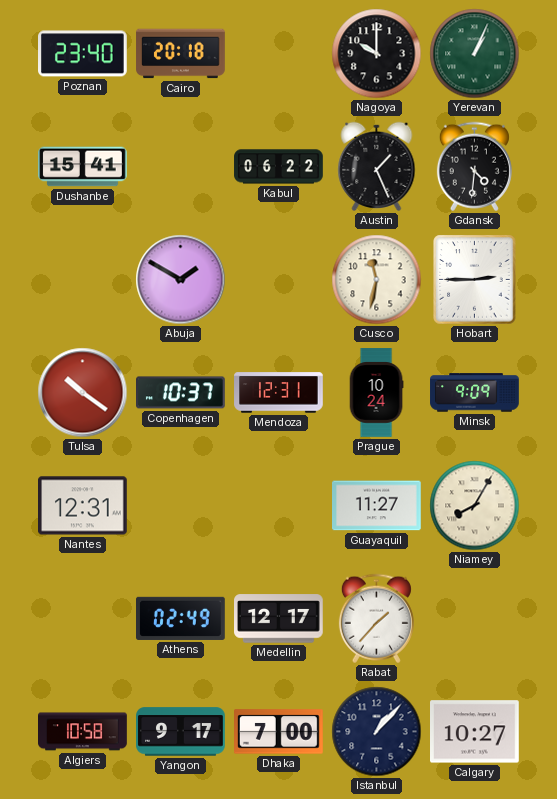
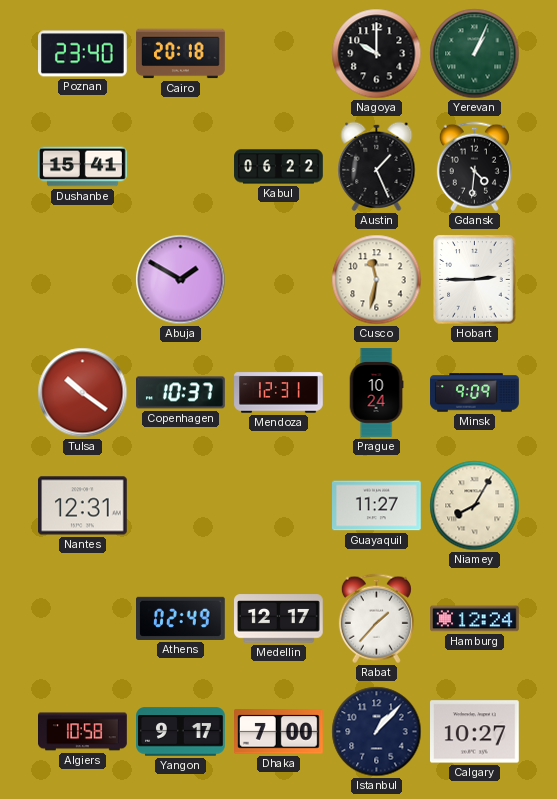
Hamburg: none -> 12:24 (475, 619)
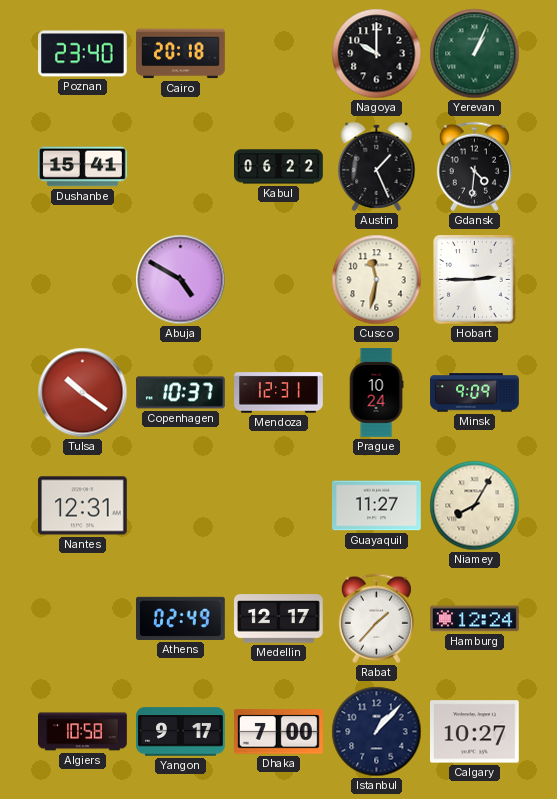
Abuja: 1:50 -> 4:50 (181, 280)
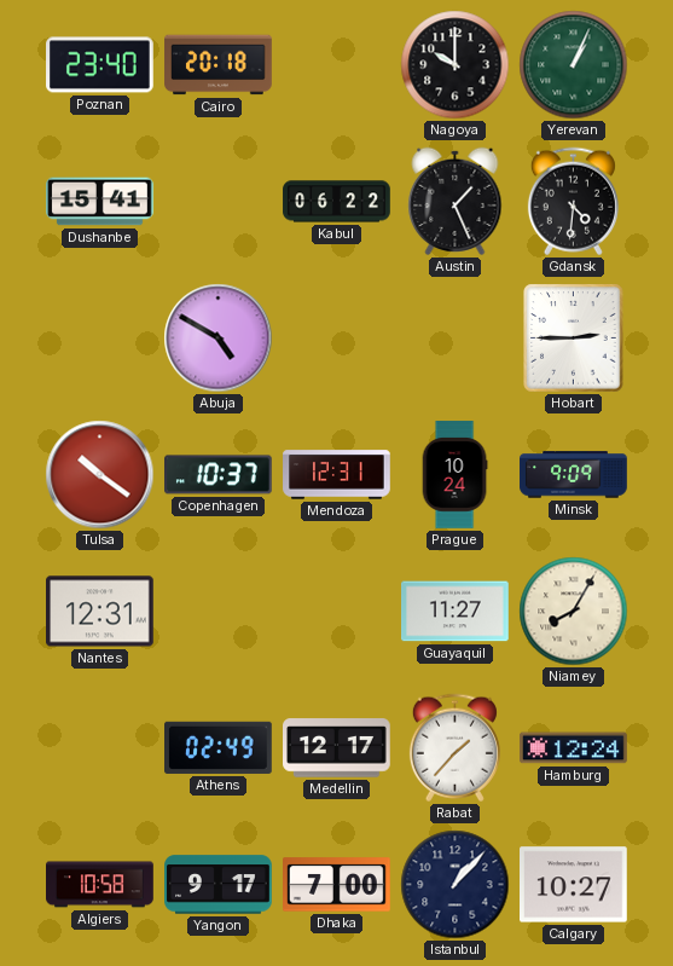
Cusco: 11:32 -> none (377, 280)
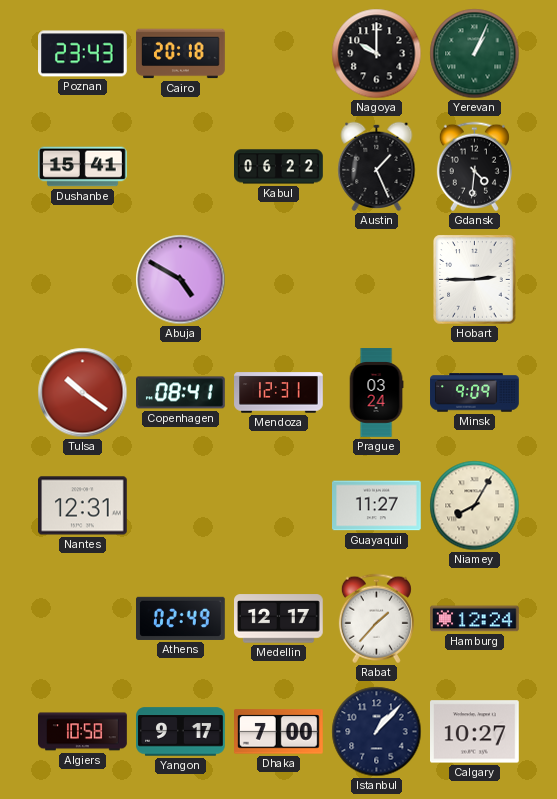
Poznan: 23:40 -> 23:43 (83, 54)
Copenhagen: 10:37 -> 08:41 (181, 393)
Prague: 10:24 -> 03:24 (376, 393)
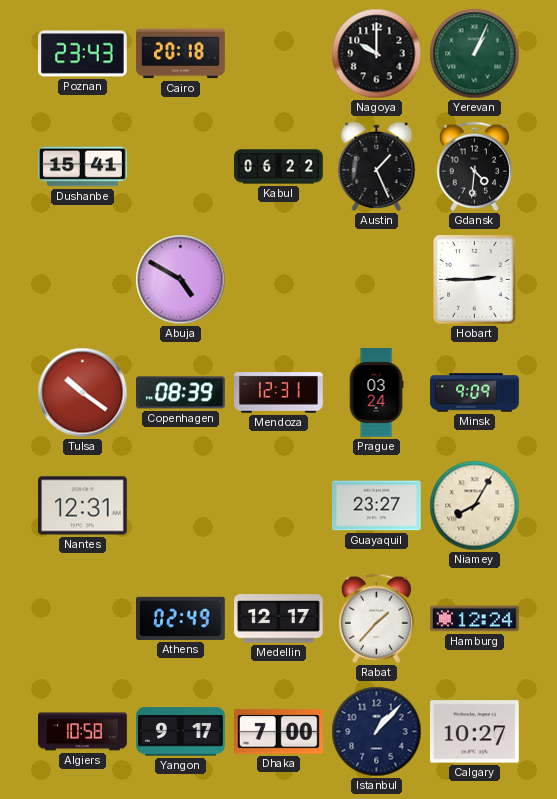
Copenhagen: 08:41 -> 08:39 (181, 393)
Guayaquil: 11:27 -> 23:27 (377, 506)
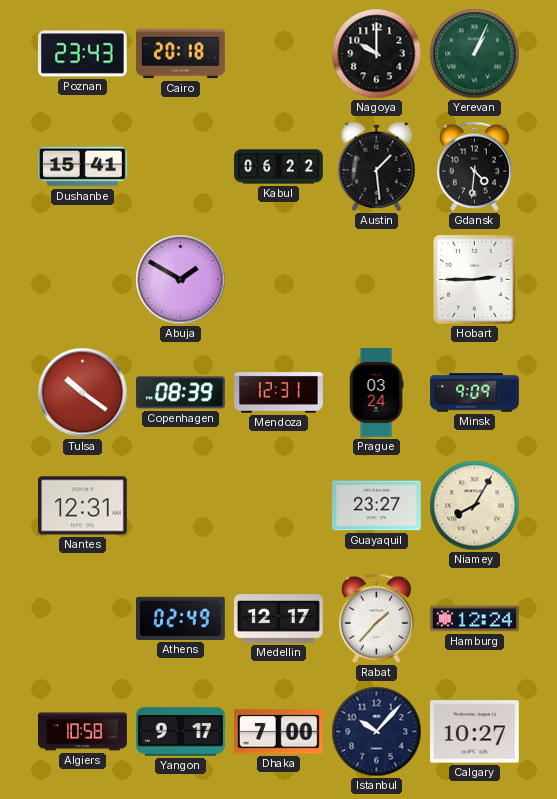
Austin: 1:26 -> 1:29 (377, 166)
Abuja: 4:50 -> 1:50 (181, 280)
Istanbul: 1:07 -> 10:07 (377, 732)
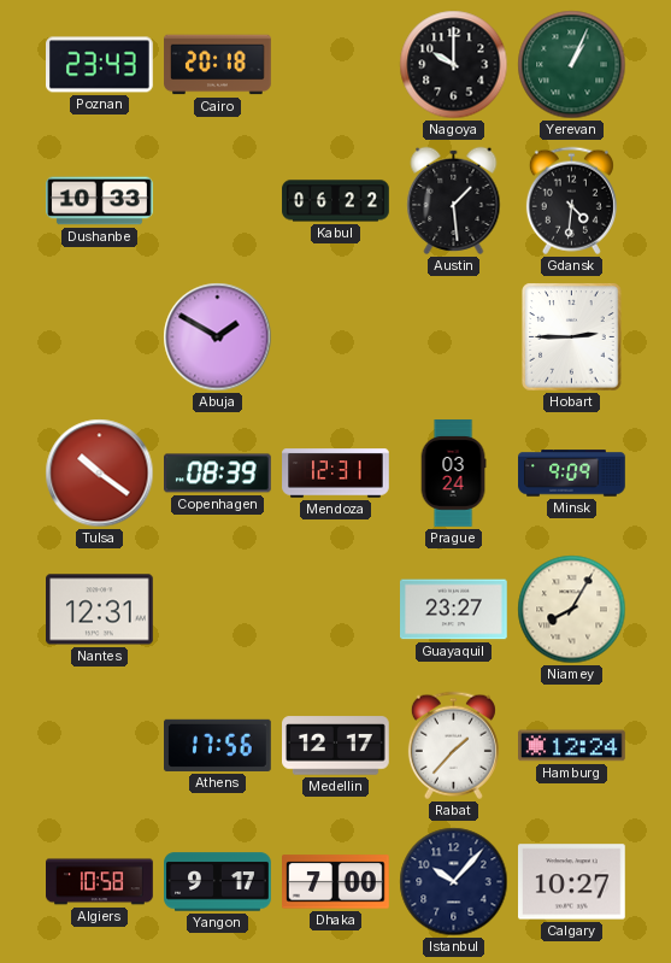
Dushanbe: 15:41 -> 10:33 (100, 201)
Athens: 02:49 -> 17:56 (218, 745)
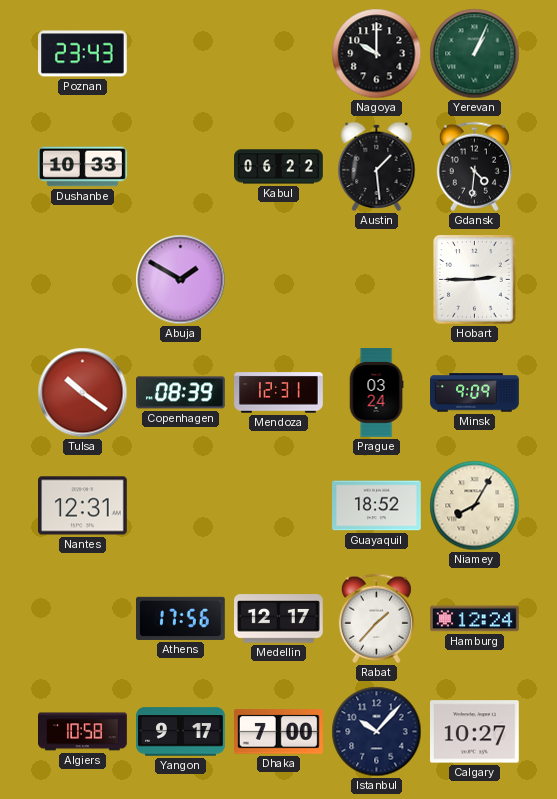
Cairo: 20:18 -> none (218, 65)
Guayaquil: 23:27 -> 18:52 (377, 506)
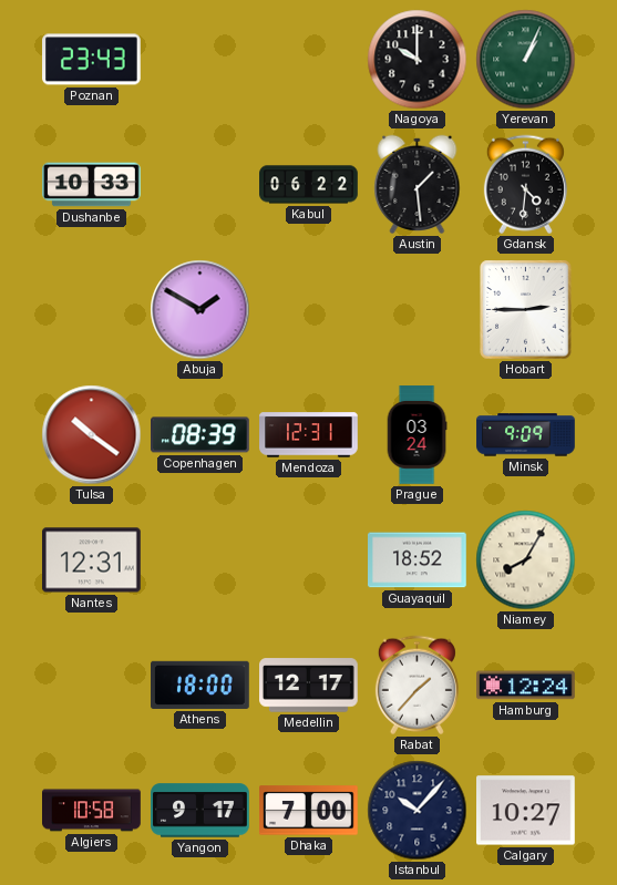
Athens: 17:56 -> 18:00 (200, 685)
